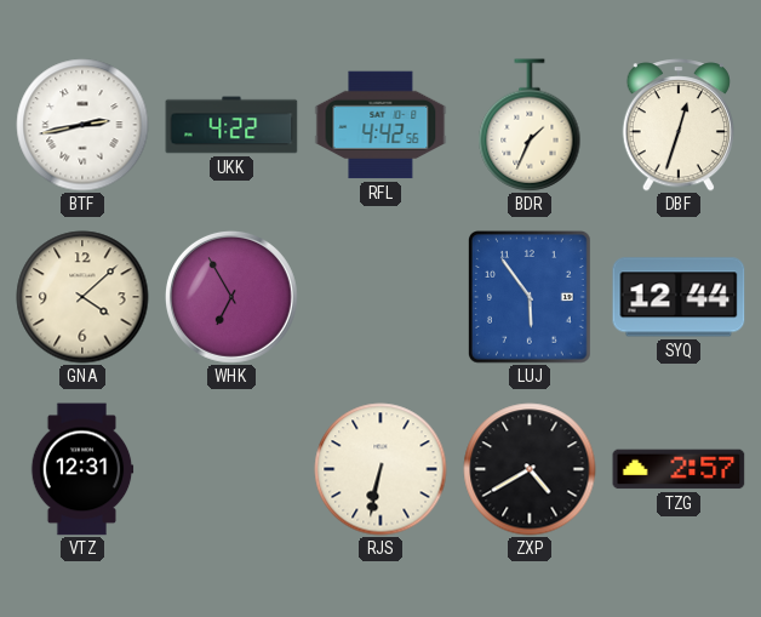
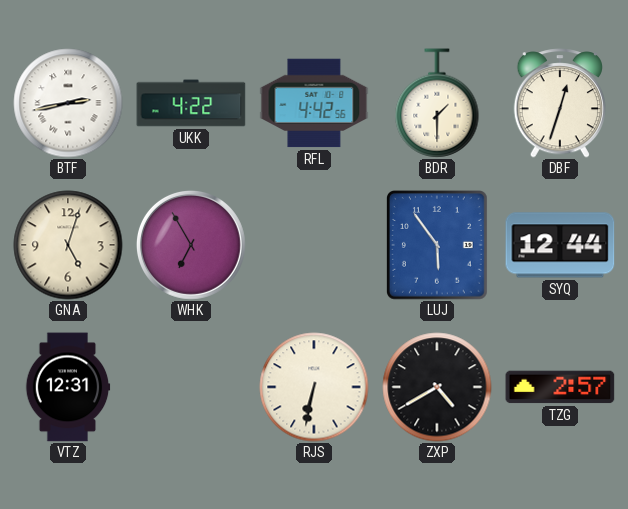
BDR: 1:34 -> 1:30 (437, 103)
GNA: 4:08 -> 5:03 (68, 245)
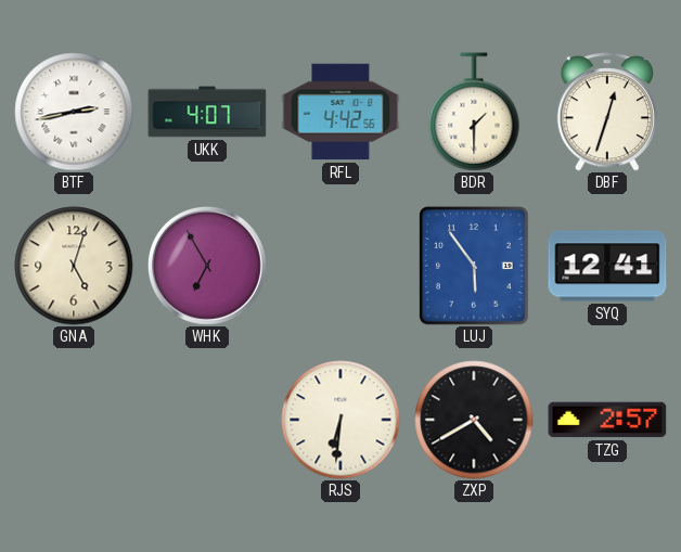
UKK: 4:22 -> 4:07 (207, 112)
SYQ: 12:44 -> 12:41 (607, 266)
VTZ: 12:31 -> none (68, 387)
RJS: 6:32 -> 6:31 (340, 420)
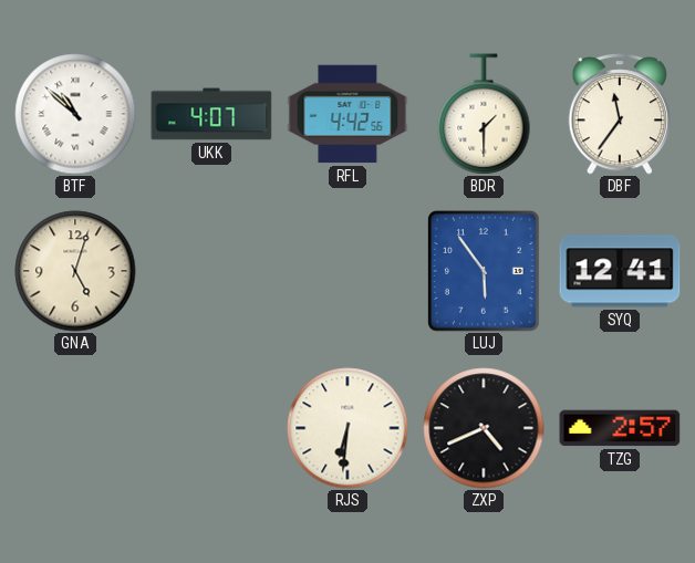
BTF: 2:43 -> 10:52 (75, 114)
DBF: 12:33 -> 11:36 (620, 114)
WHK: 6:55 -> none (207, 266)
ZXP: 4:40 -> 4:41 (484, 428)
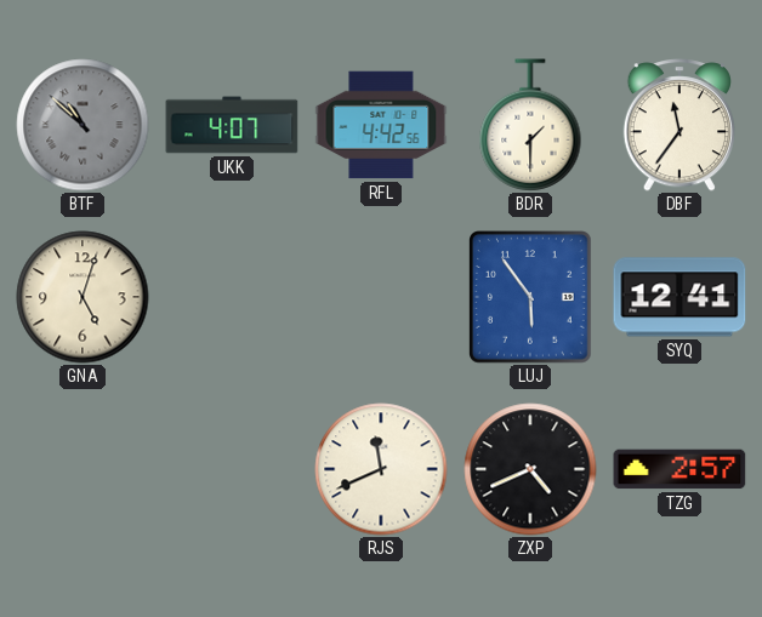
BTF dial: white -> grey (83, 125)
RJS: 6:31 -> 11:41 (381, 469)
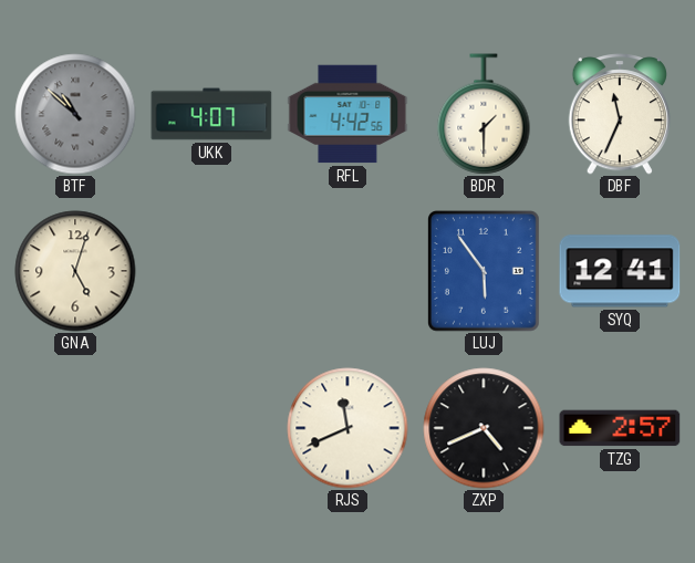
DBF: 11:36 -> 11:34 (620, 114)
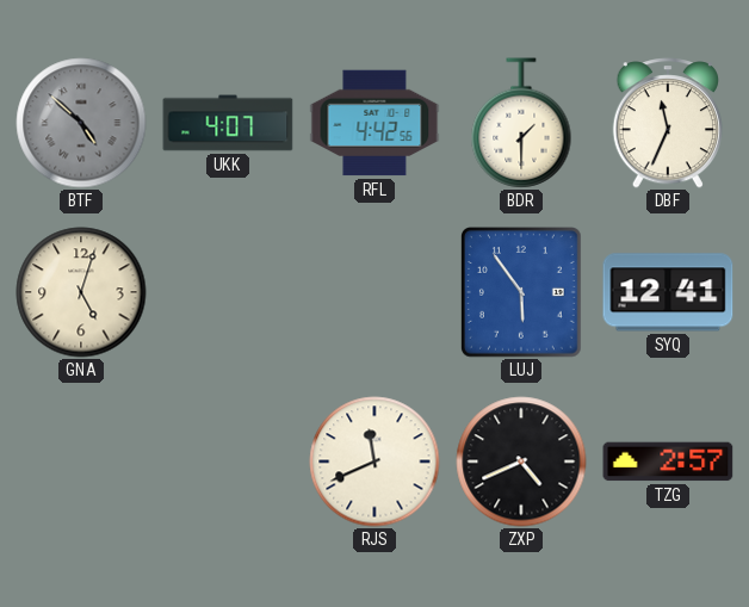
BTF: 10:52 -> 4:52 (81, 123)
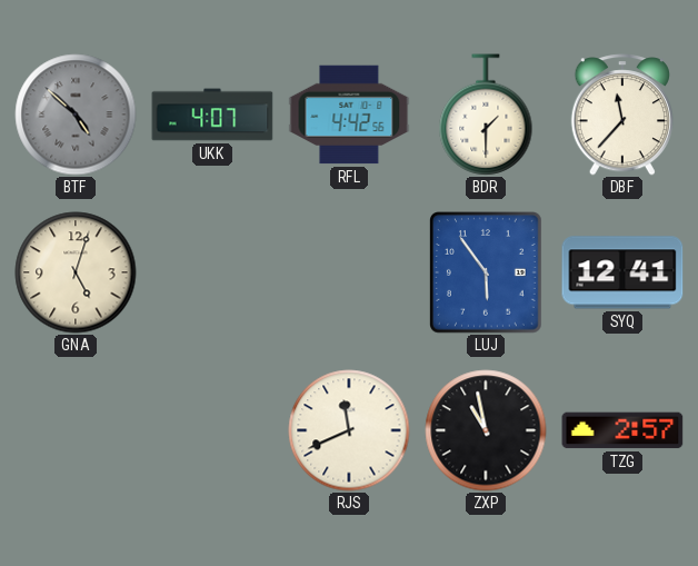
DBF: 11:34 -> 11:37 (622, 115)
ZXP: 4:41 -> 10:58 (486, 430)
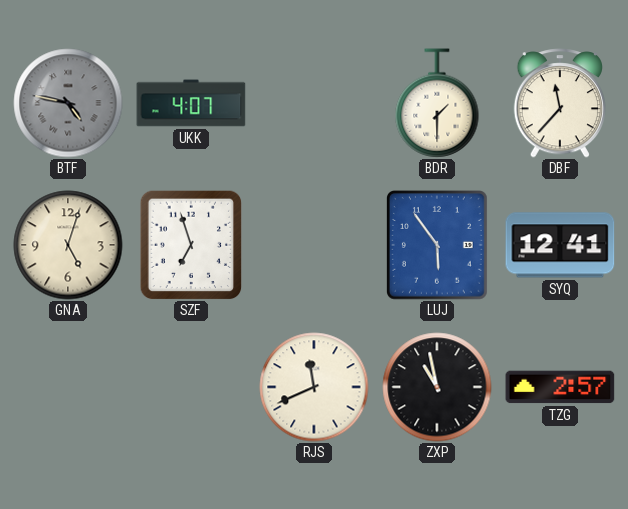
BTF: 4:52 -> 4:47 (68, 103)
RFL: 4:42 -> none (349, 115)
SZF: none -> 6:57 (191, 245)
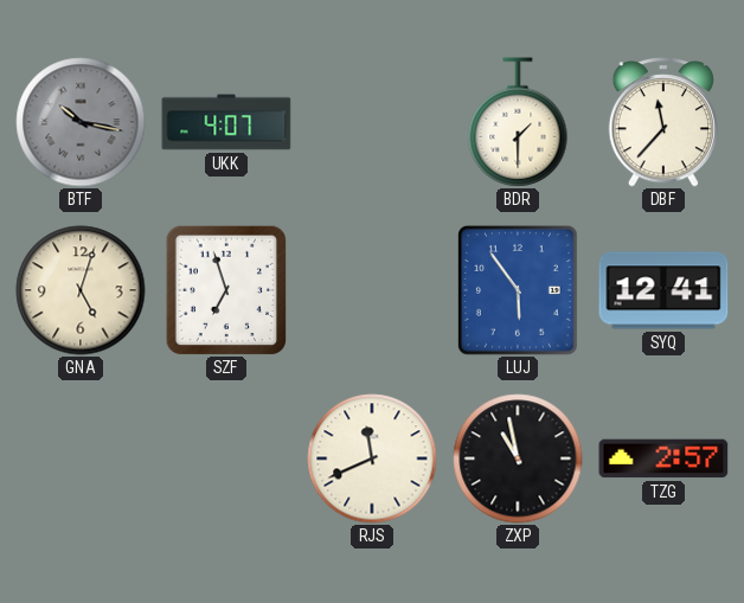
BTF: 4:47 -> 10:17 (81, 122)
